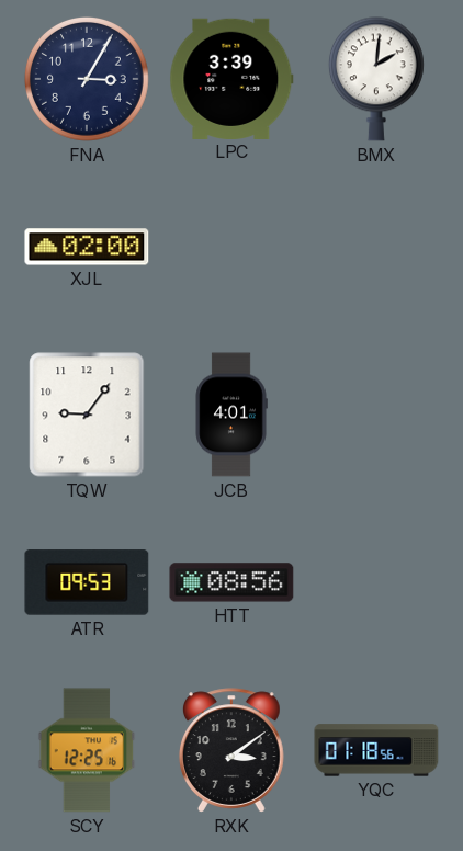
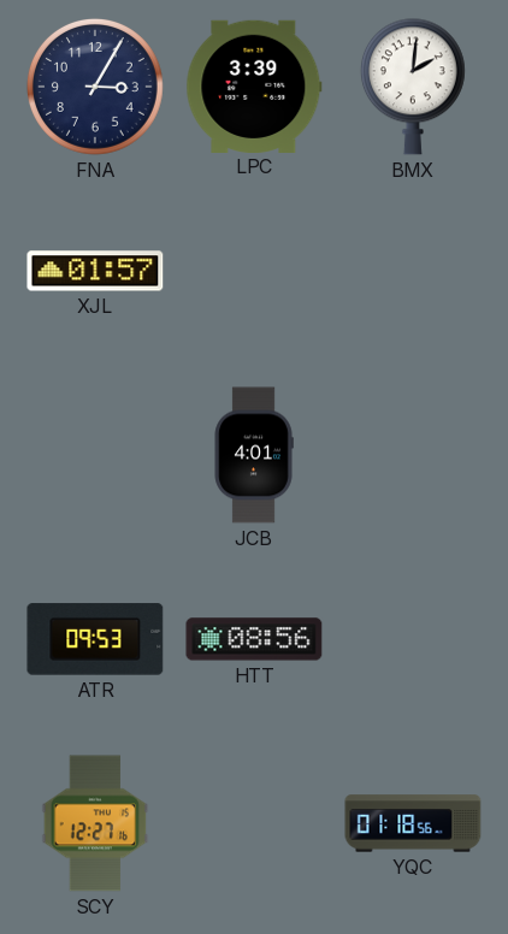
XJL: 02:00 -> 01:57 (95, 271)
TQW: 9:06 -> none (87, 415)
SCY: 12:25 -> 12:27 (95, 823)
RXK: 3:09 -> none (231, 750)
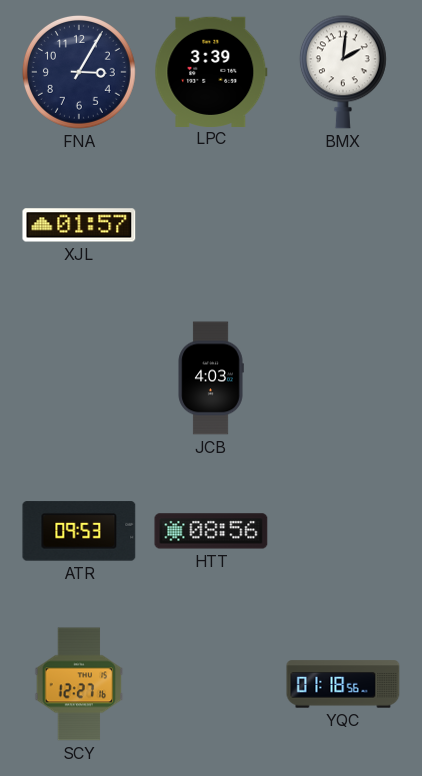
JCB: 4:01 -> 4:03 (211, 378)
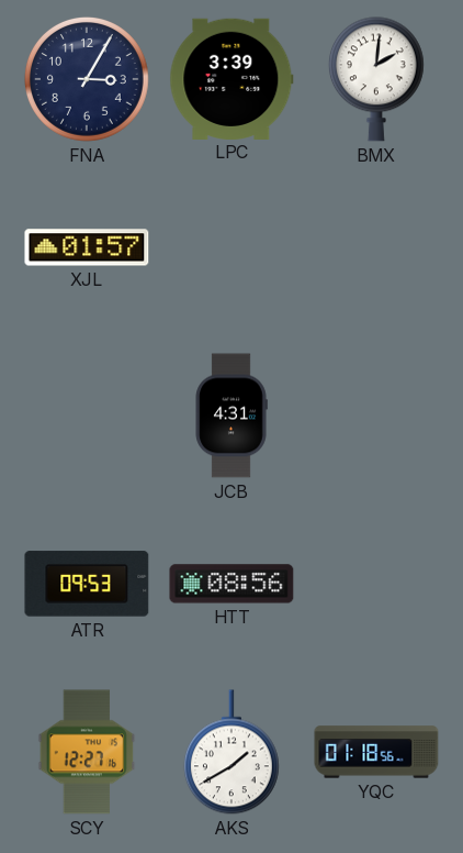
JCB: 4:03 -> 4:31 (231, 416)
AKS: none -> 1:40 (231, 752)
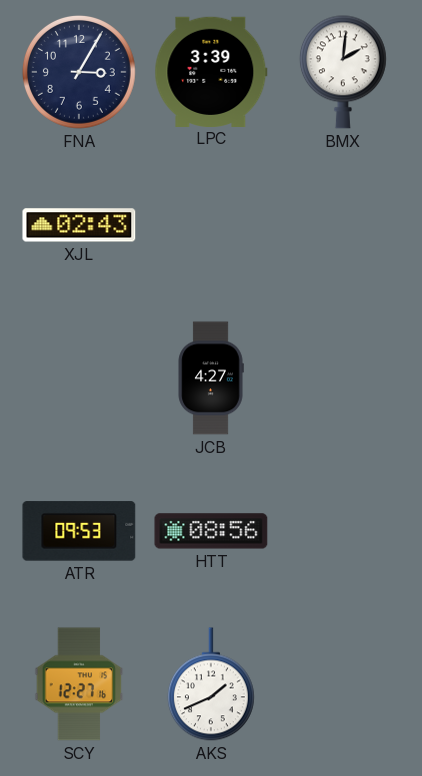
XJL: 01:57 -> 02:43 (79, 225)
JCB: 4:31 -> 4:27 (211, 378)
AKS: 1:40 -> 1:41 (211, 684)
YQC: 01:18 -> none (376, 752)
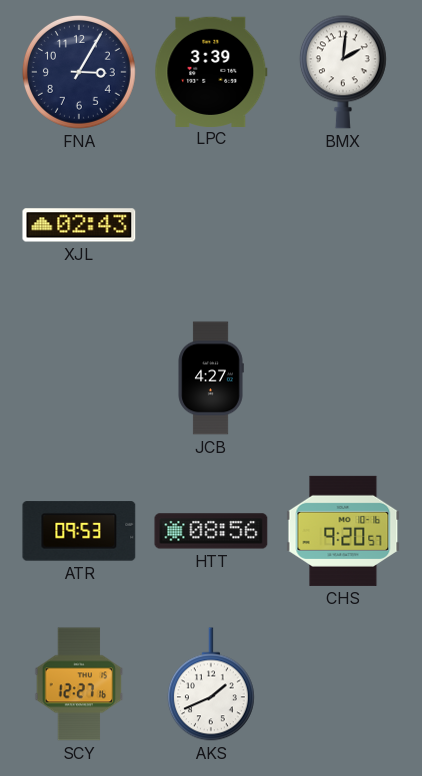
CHS: none -> 9:20 (343, 531)
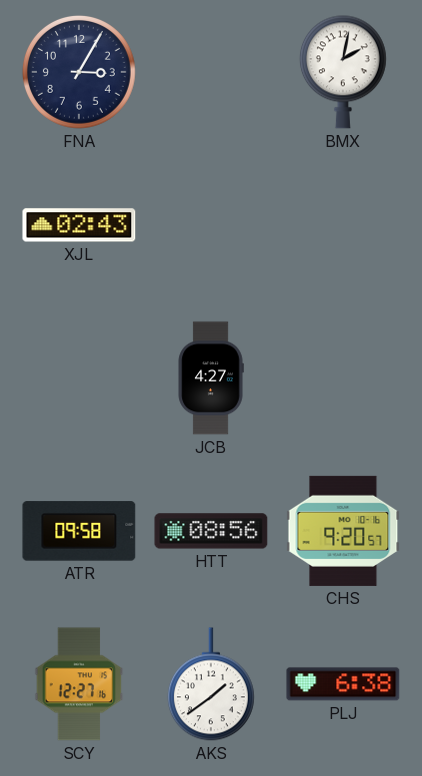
LPC: 3:39 -> none (211, 71)
BMX: 2:01 -> 2:02 (343, 72)
ATR: 09:53 -> 09:58 (79, 531)
AKS: 1:41 -> 1:39 (211, 684)
PLJ: none -> 6:38 (343, 684)
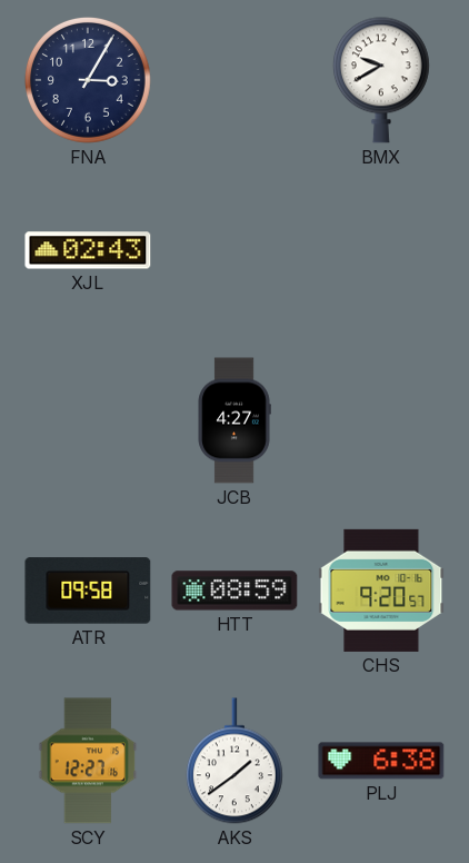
BMX: 2:02 -> 9:40 (381, 80)
HTT: 08:56 -> 08:59 (234, 591)
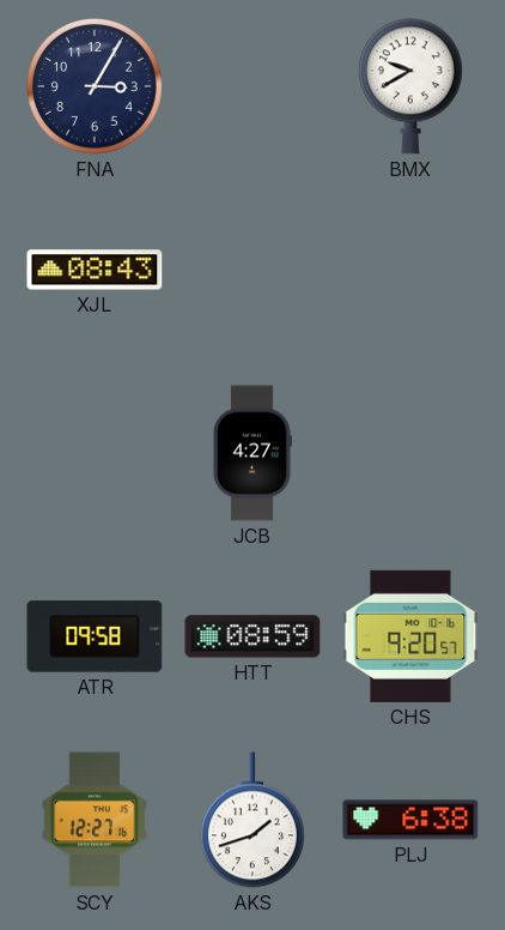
XJL: 02:43 -> 08:43 (95, 270)
AKS: 1:39 -> 1:42 (252, 820)
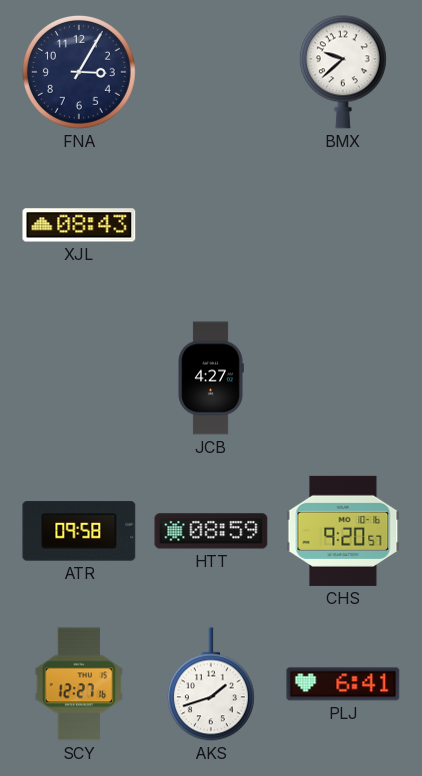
BMX: 9:40 -> 9:38 (343, 72)
PLJ: 6:38 -> 6:41 (343, 684)
